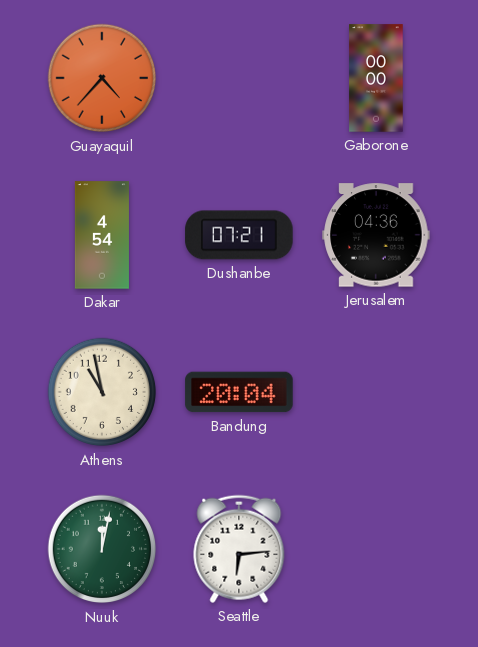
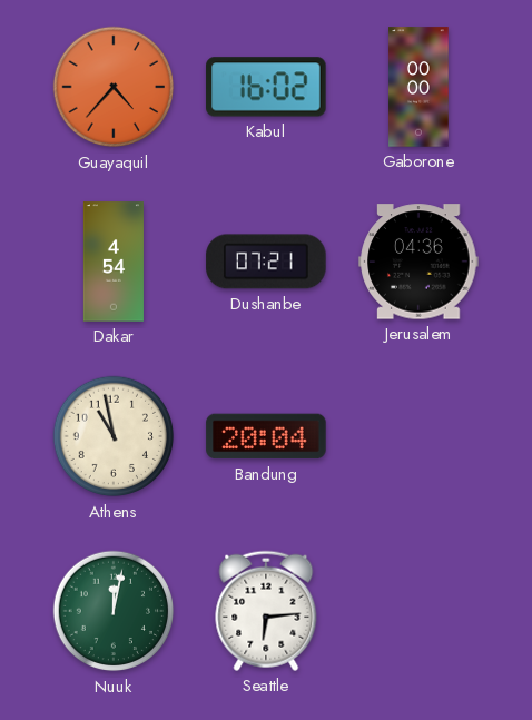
Kabul: none -> 16:02 (266, 87)
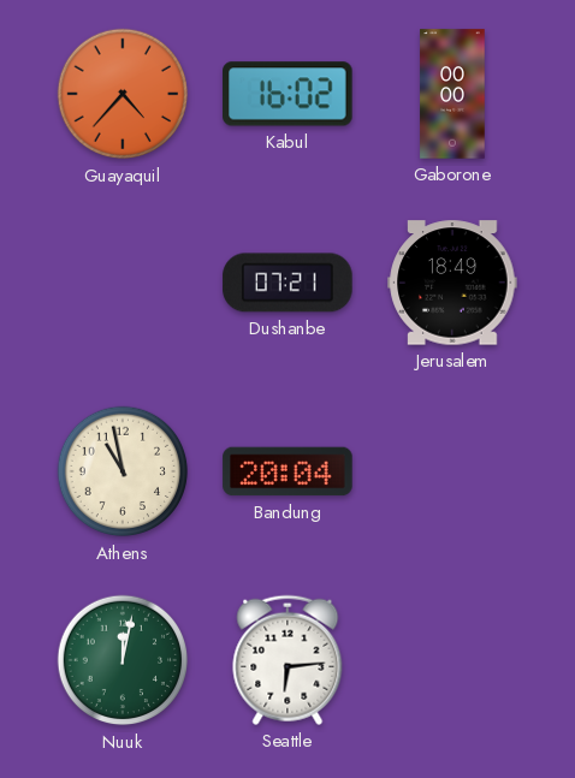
Dakar: 4:54 -> none (114, 262)
Jerusalem: 04:36 -> 18:49 (452, 283)
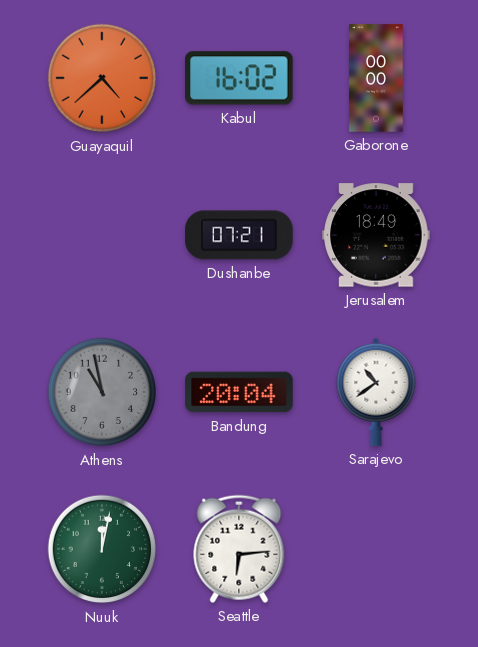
Guayaquil: 4:37 -> 4:38 (102, 78)
Athens dial: cream -> grey (102, 392)
Sarajevo: none -> 10:39 (376, 392)
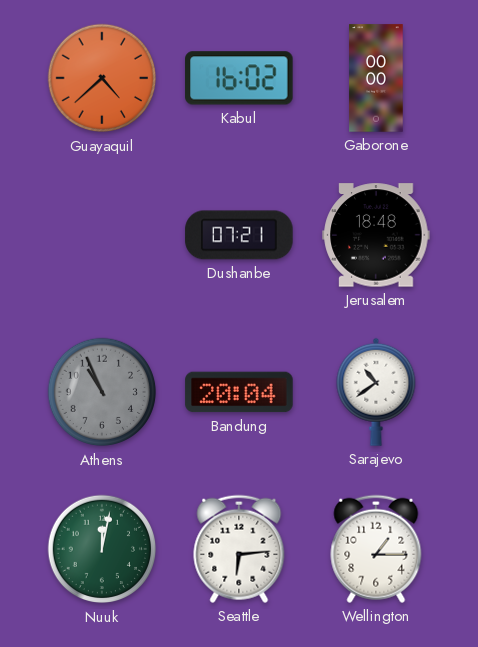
Jerusalem: 18:49 -> 18:48 (376, 235)
Athens: 10:58 -> 10:56 (102, 392)
Wellington: none -> 1:15 (376, 549)
